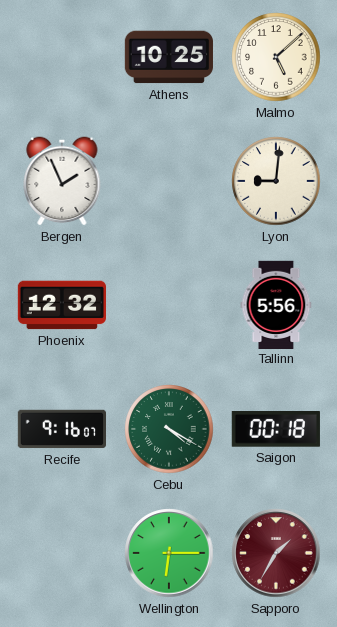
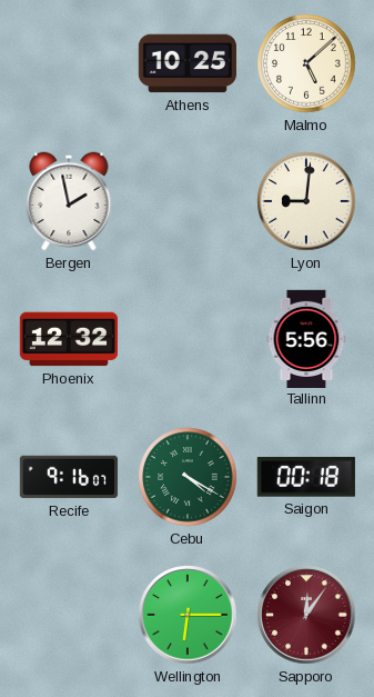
Bergen: 1:56 -> 1:58 (69, 201)
Sapporo: 1:35 -> 12:06 (306, 615)
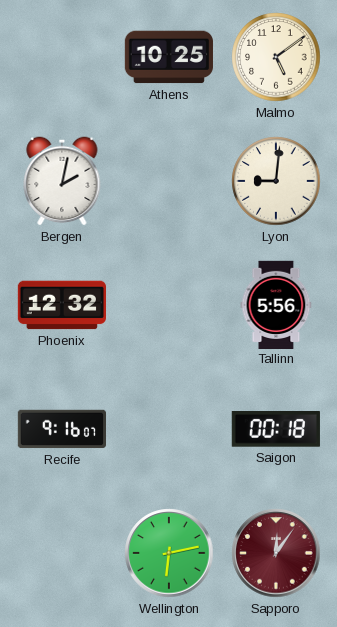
Malmo: 5:08 -> 5:09 (276, 57)
Bergen: 1:58 -> 2:02 (62, 181)
Cebu: 4:20 -> none (188, 477)
Wellington: 6:15 -> 6:13 (169, 553)
